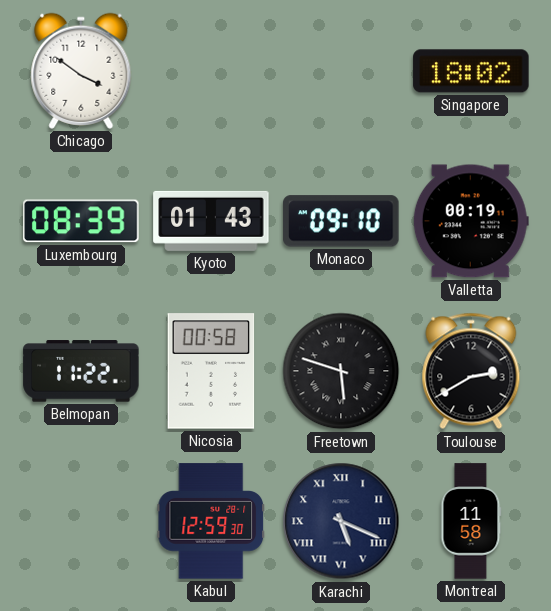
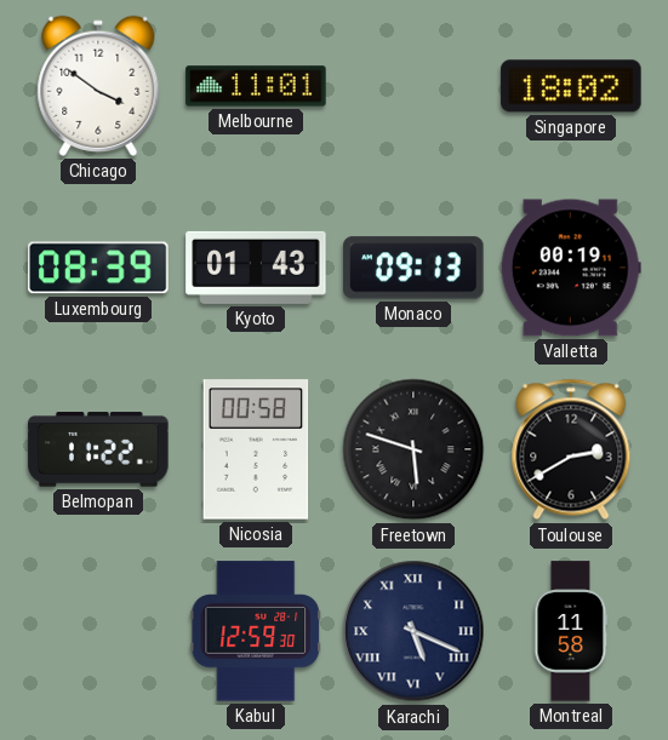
Melbourne: none -> 11:01 (256, 86)
Monaco: 09:10 -> 09:13 (413, 268)
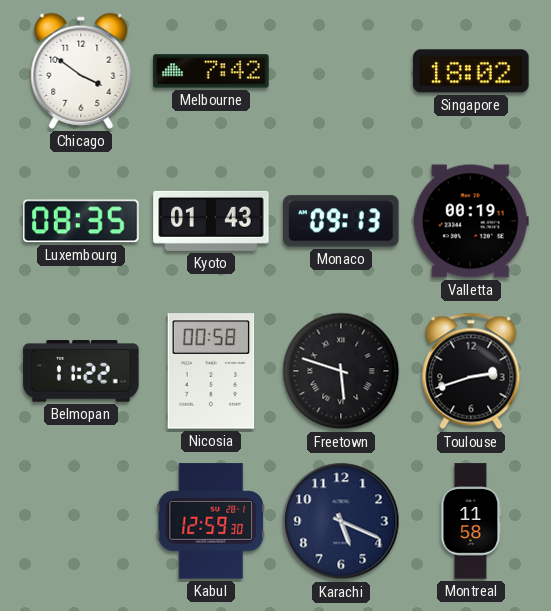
Melbourne: 11:01 -> 7:42 (211, 71)
Luxembourg: 08:39 -> 08:35 (81, 221)
Toulouse: 2:40 -> 2:42 (471, 371)
Karachi numerals: Roman -> Arabic (341, 521)
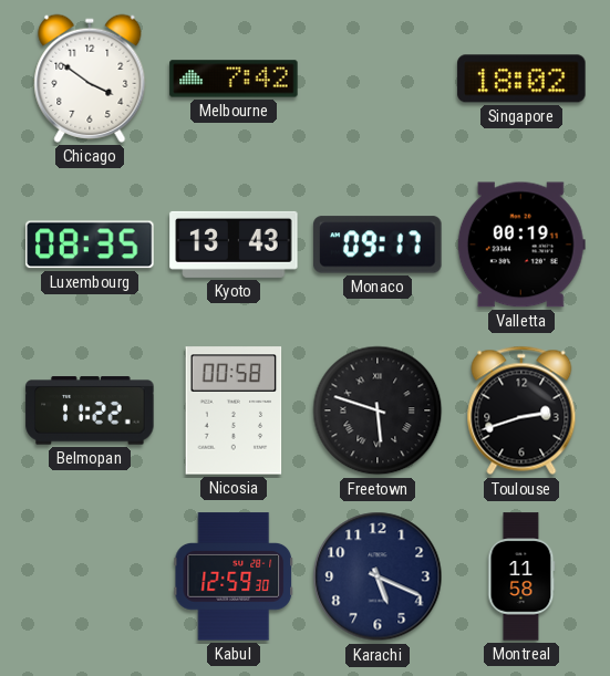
Kyoto: 01:43 -> 13:43 (234, 245)
Monaco: 09:13 -> 09:17 (378, 245)
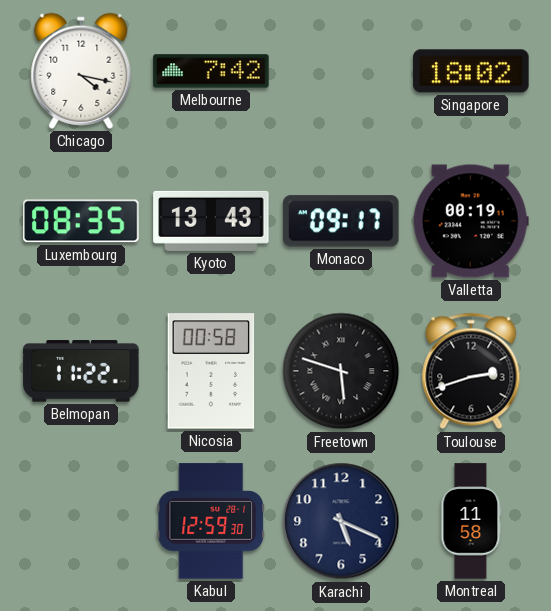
Chicago: 3:51 -> 4:17 (81, 71)
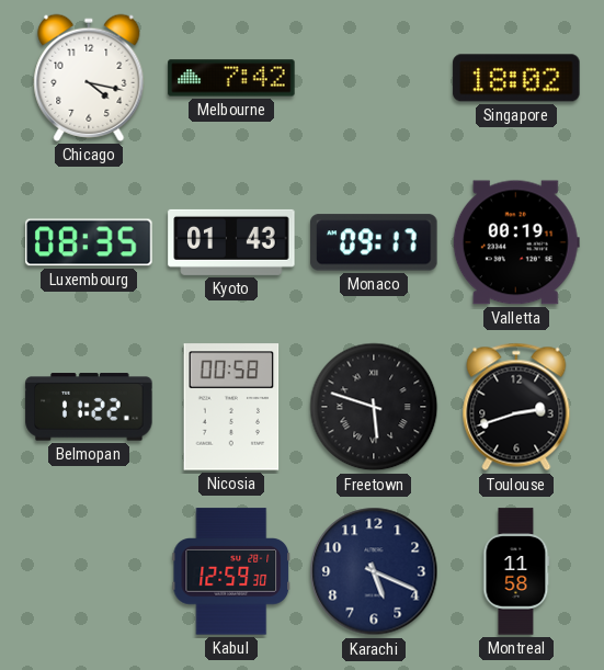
Kyoto: 13:43 -> 01:43 (231, 242)
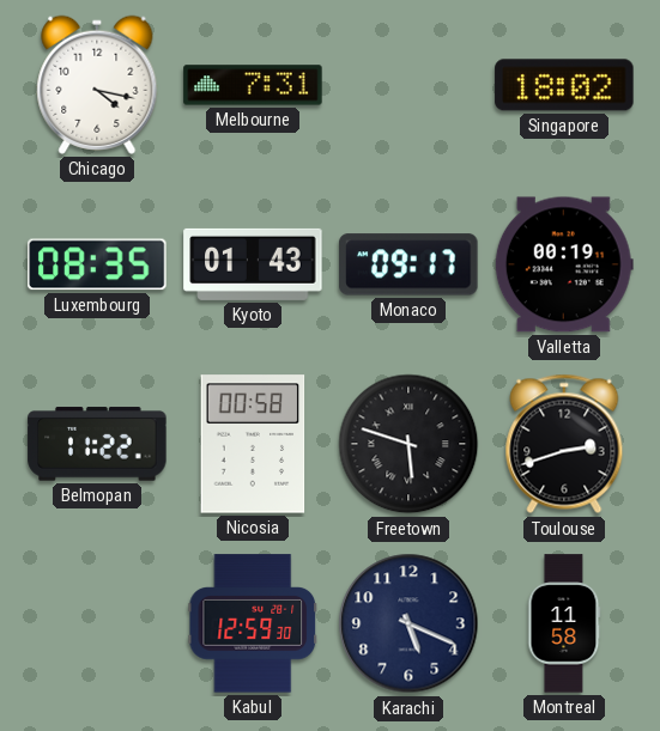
Melbourne: 7:42 -> 7:31 (253, 85)
